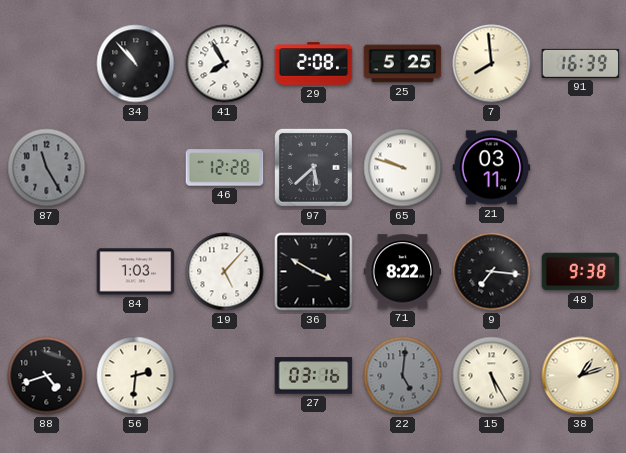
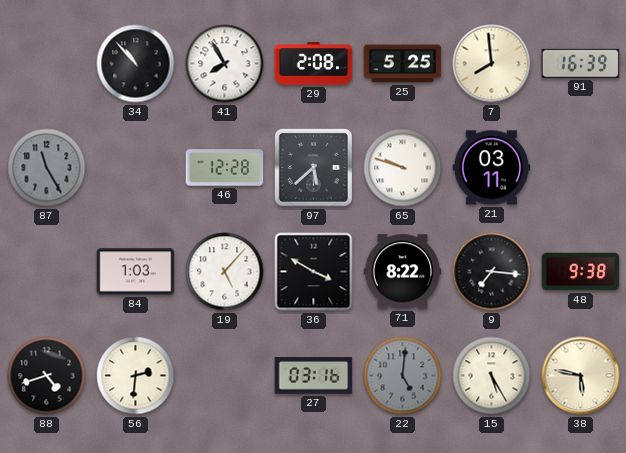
38: 1:12 -> 5:47 (581, 376)
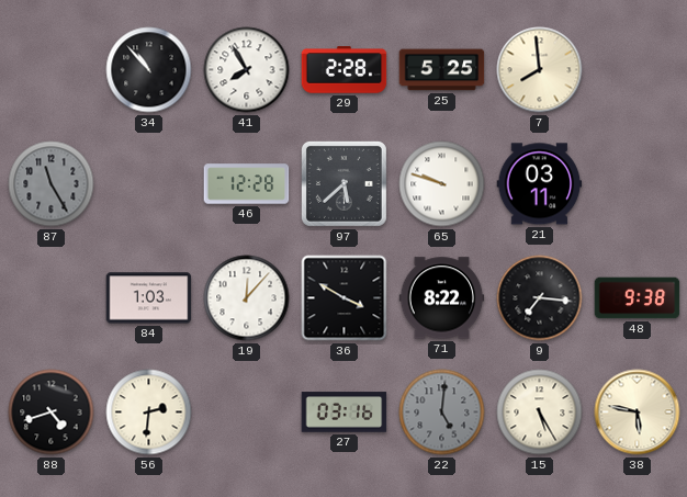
29: 2:08 -> 2:28 (345, 70)
91: 16:39 -> none (581, 63)
19: 5:07 -> 12:07 (247, 298)
